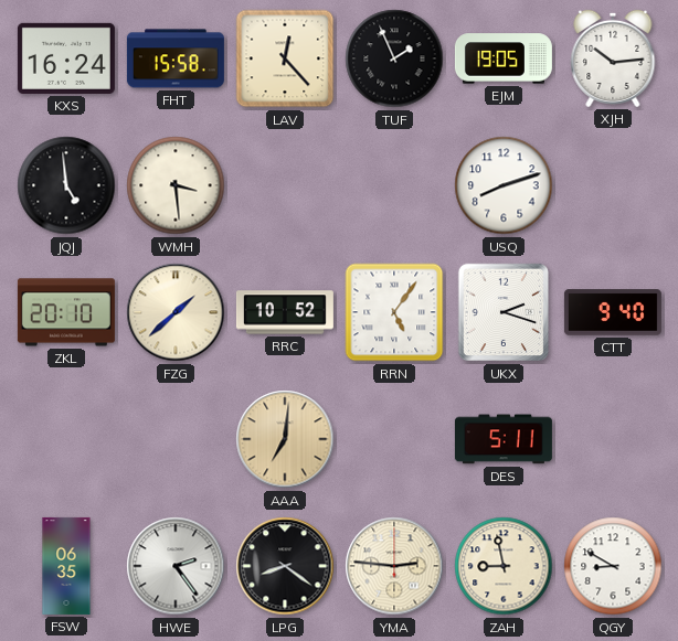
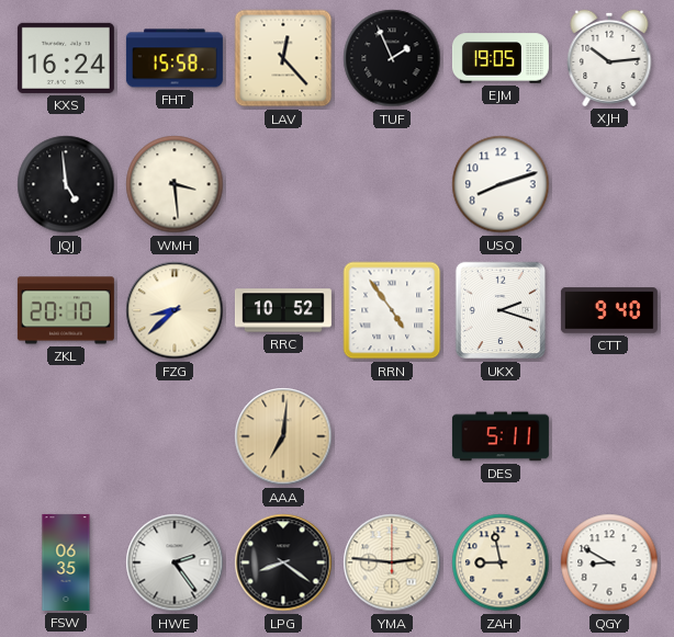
FZG: 1:38 -> 8:38 (175, 310)
RRN: 5:06 -> 4:54 (392, 310)
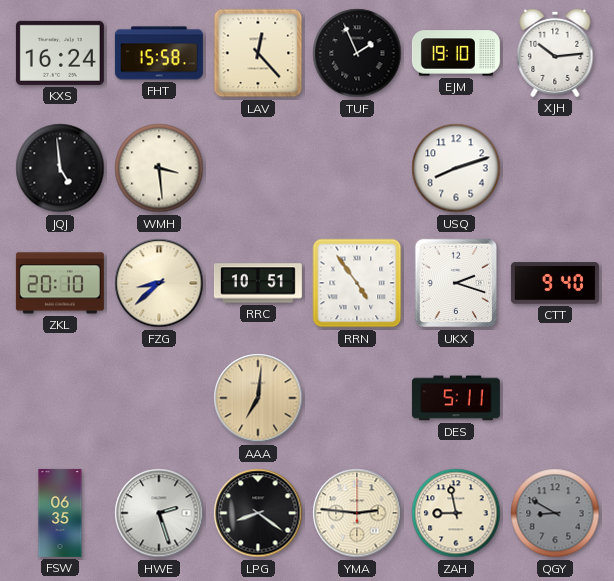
EJM: 19:05 -> 19:10 (456, 53)
RRC: 10:52 -> 10:51 (258, 283)
HWE: 2:24 -> 2:27 (159, 513)
QGY dial: white -> grey (555, 513)
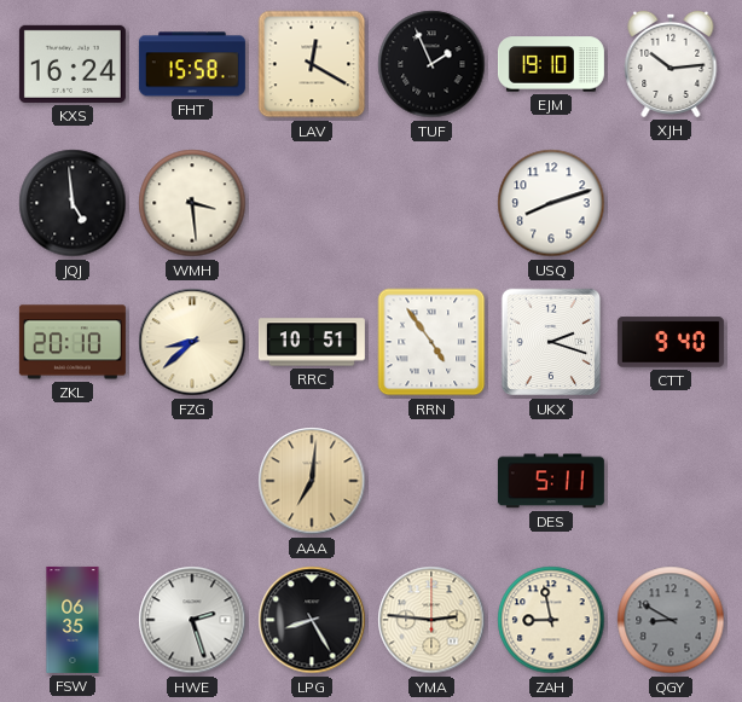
LAV: 12:23 -> 12:20 (312, 64)
LPG: 8:21 -> 8:25 (312, 620)
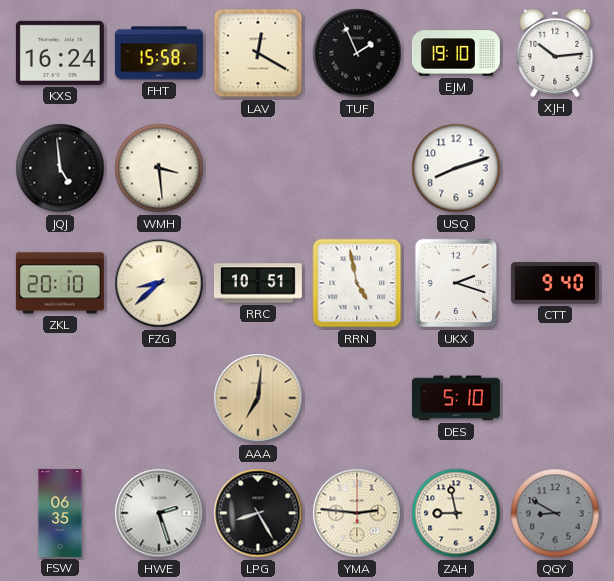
RRN: 4:54 -> 4:58 (357, 283)
DES: 5:11 -> 5:10 (456, 398)
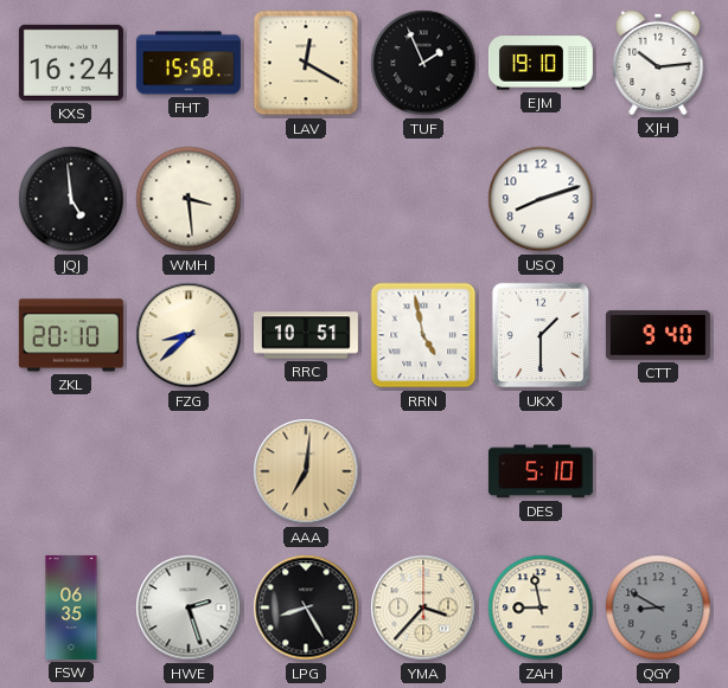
UKX: 2:18 -> 1:30 (541, 335)
YMA: 2:46 -> 3:37 (423, 607)
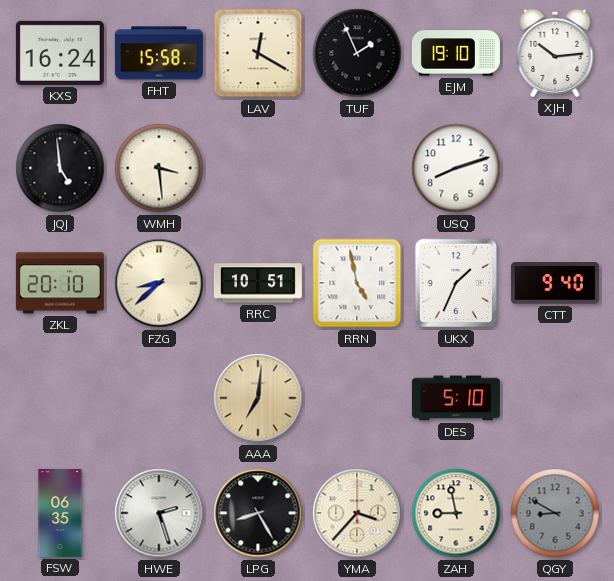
UKX: 1:30 -> 1:34 (456, 283)
